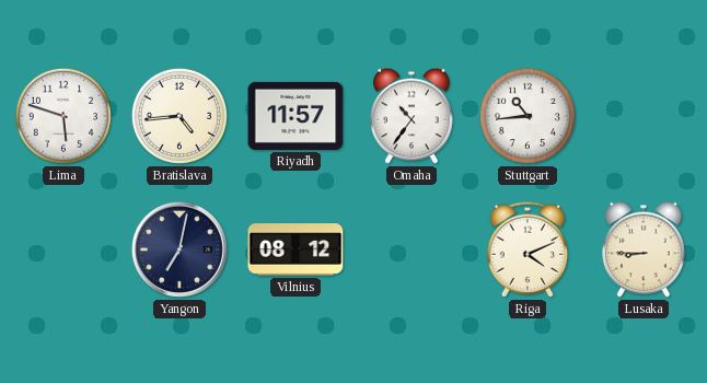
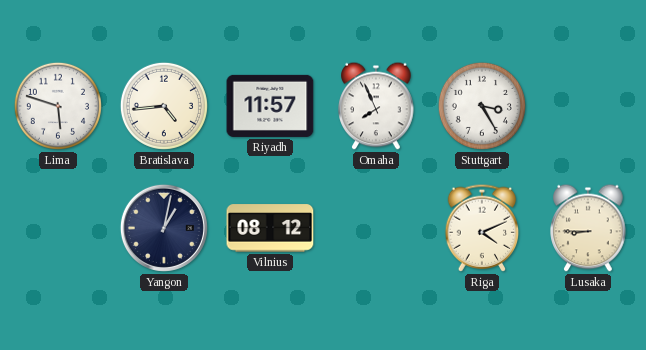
Omaha: 10:36 -> 7:56 (376, 106)
Stuttgart: 10:44 -> 3:25 (482, 106)
Yangon: 7:02 -> 1:02 (164, 228)
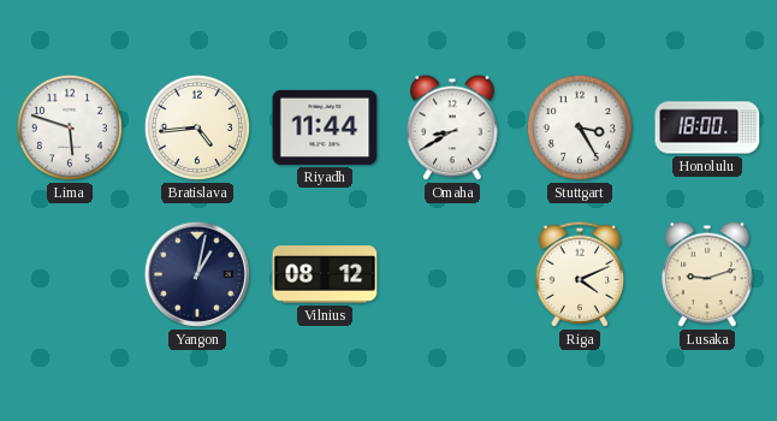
Riyadh: 11:57 -> 11:44 (325, 128)
Omaha: 7:56 -> 8:40 (452, 128)
Honolulu: none -> 18:00 (707, 128)
Lusaka: 8:45 -> 9:12 (707, 274)
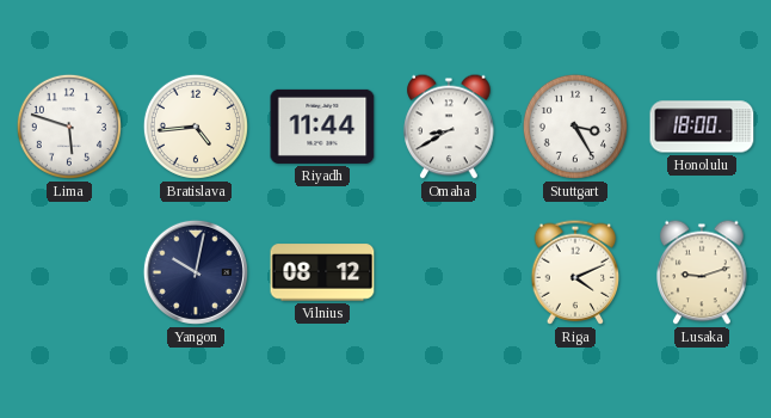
Yangon: 1:02 -> 10:02 (196, 272)
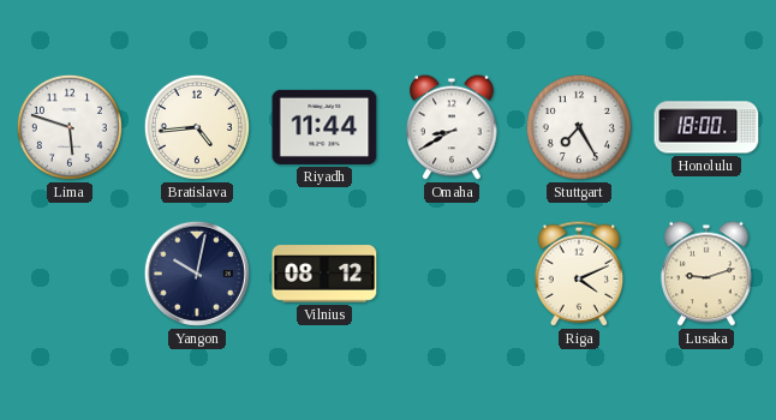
Stuttgart: 3:25 -> 7:25 (579, 127)
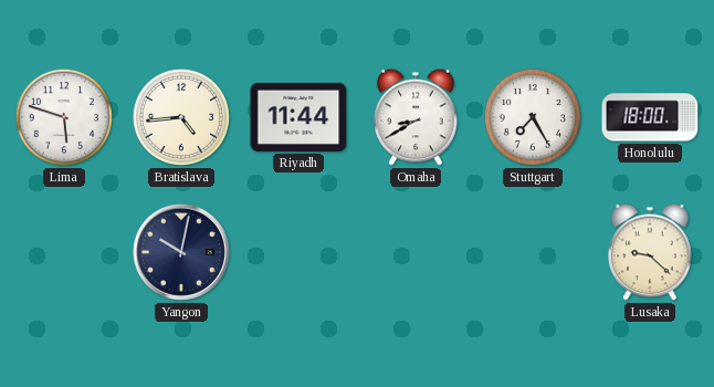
Vilnius: 08:12 -> none (324, 274)
Riga: 4:11 -> none (579, 274)
Lusaka: 9:12 -> 9:22 (650, 252)
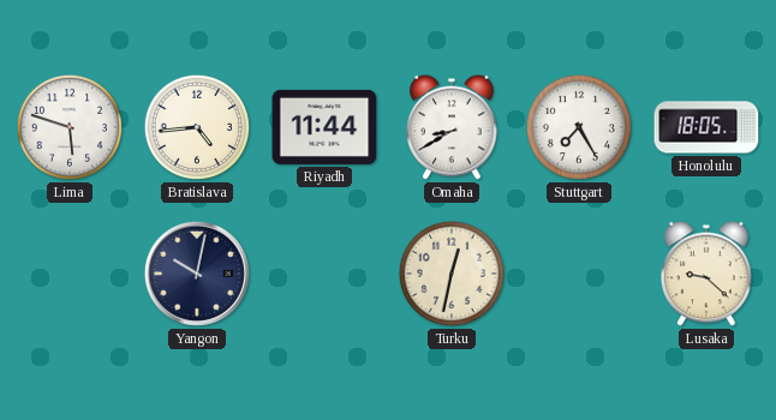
Honolulu: 18:00 -> 18:05 (706, 127)
Turku: none -> 12:32 (452, 274)
